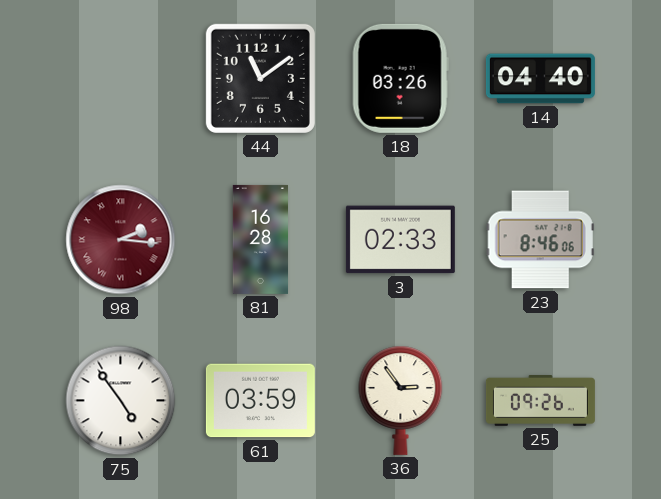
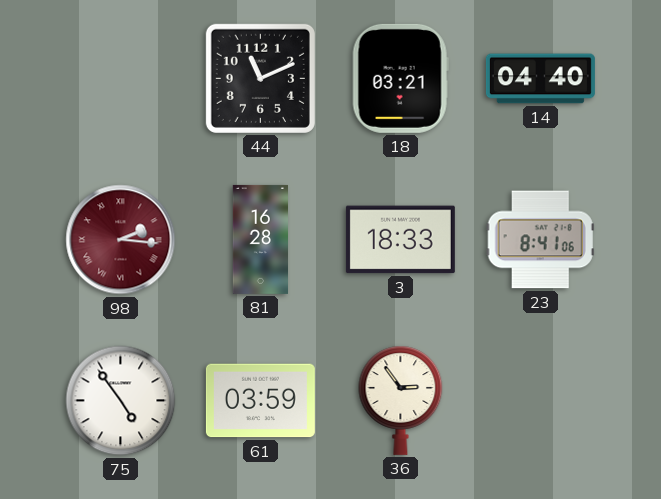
44: 11:09 -> 11:11 (260, 78)
18: 03:26 -> 03:21 (400, 78)
3: 02:33 -> 18:33 (400, 240)
23: 8:46 -> 8:41 (540, 240)
25: 09:26 -> none (540, 400)
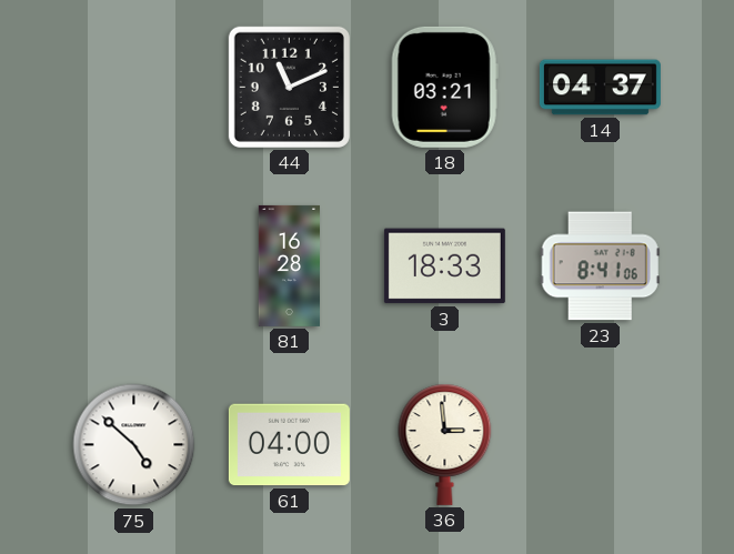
14: 04:40 -> 04:37 (600, 88)
98: 2:16 -> none (121, 240)
75: 4:54 -> 4:52 (134, 445)
61: 03:59 -> 04:00 (289, 445)
36: 2:54 -> 2:59 (445, 444)
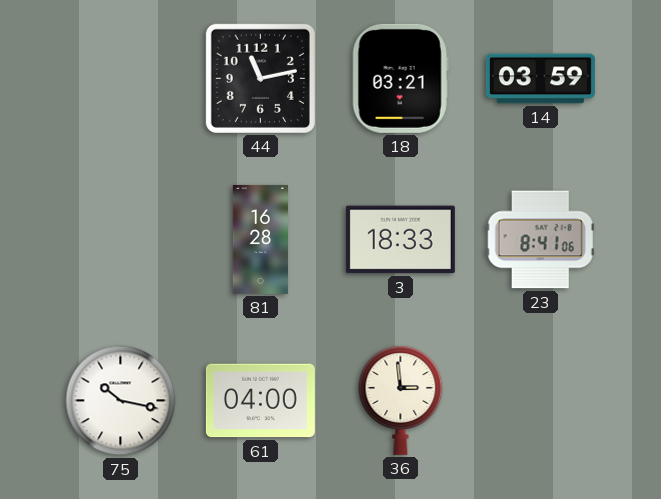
44: 11:11 -> 11:13 (260, 78)
14: 04:37 -> 03:59 (540, 79)
75: 4:52 -> 10:17 (121, 401)
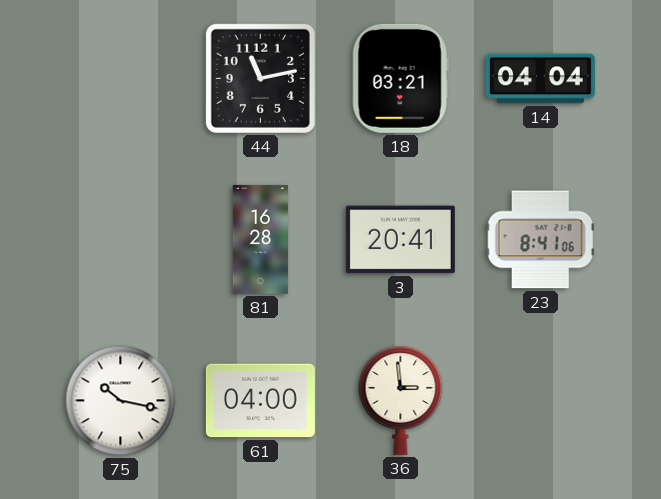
14: 03:59 -> 04:04 (540, 79)
3: 18:33 -> 20:41 (400, 240)
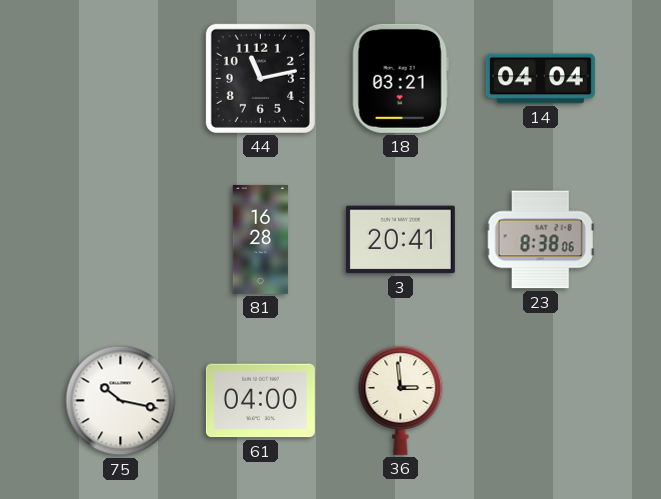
23: 8:41 -> 8:38 (540, 240)
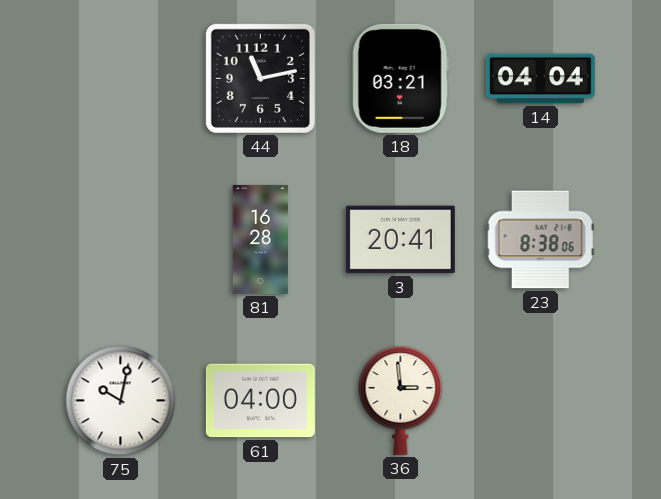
75: 10:17 -> 10:02 (121, 401)
